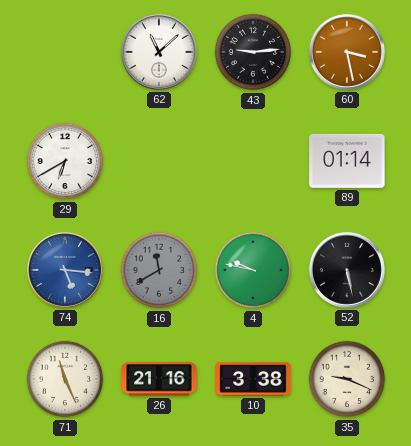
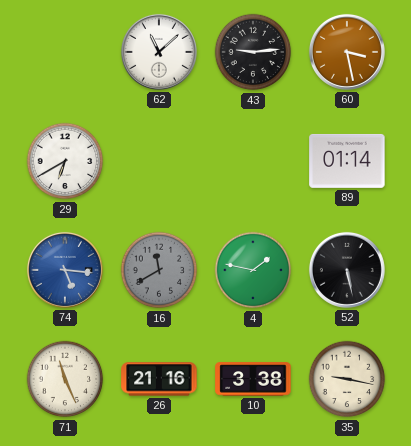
4: 9:47 -> 1:47 (253, 270)
35: 9:19 -> 9:17 (347, 379)
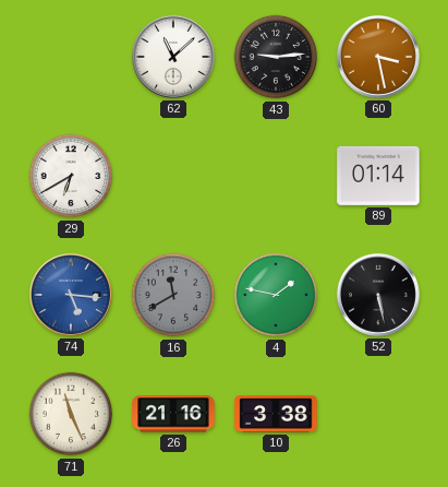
35: 9:17 -> none (347, 379)
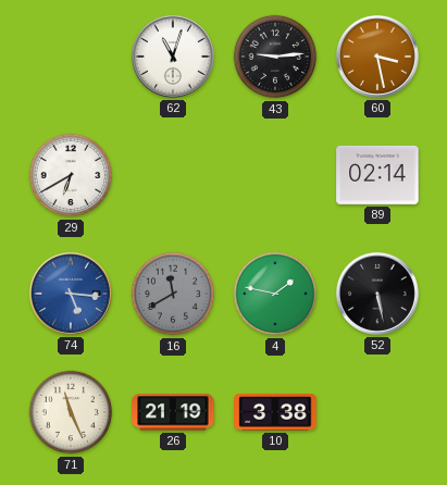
62: 11:08 -> 11:03 (173, 57)
89: 01:14 -> 02:14 (377, 175)
26: 21:16 -> 21:19 (173, 412)
